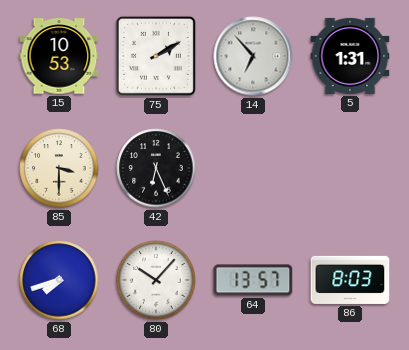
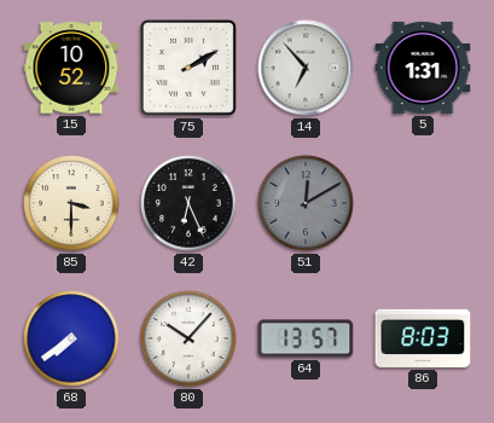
15: 10:53 -> 10:52 (71, 68)
51: none -> 12:10 (306, 203)
68: 7:42 -> 7:39 (71, 338)
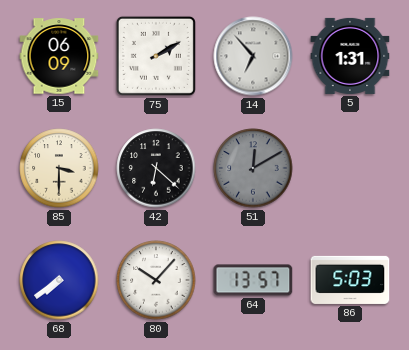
15: 10:52 -> 06:09 (59, 56)
42: 6:26 -> 6:22 (156, 168)
86: 8:03 -> 5:03 (350, 280)
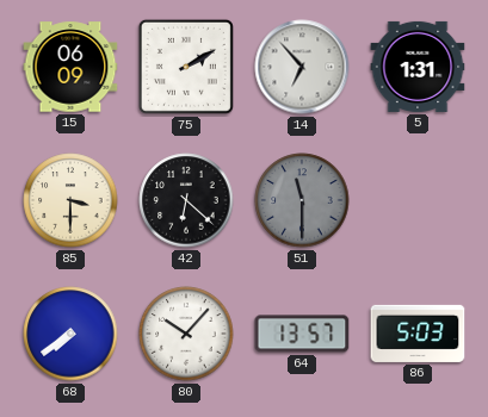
51: 12:10 -> 11:30 (302, 200)
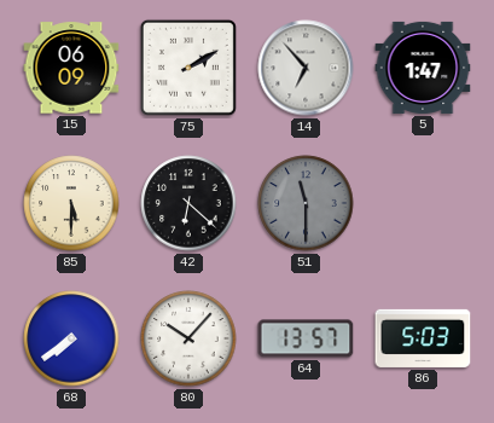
5: 1:31 -> 1:47 (423, 68)
85: 3:30 -> 5:30 (71, 203)
